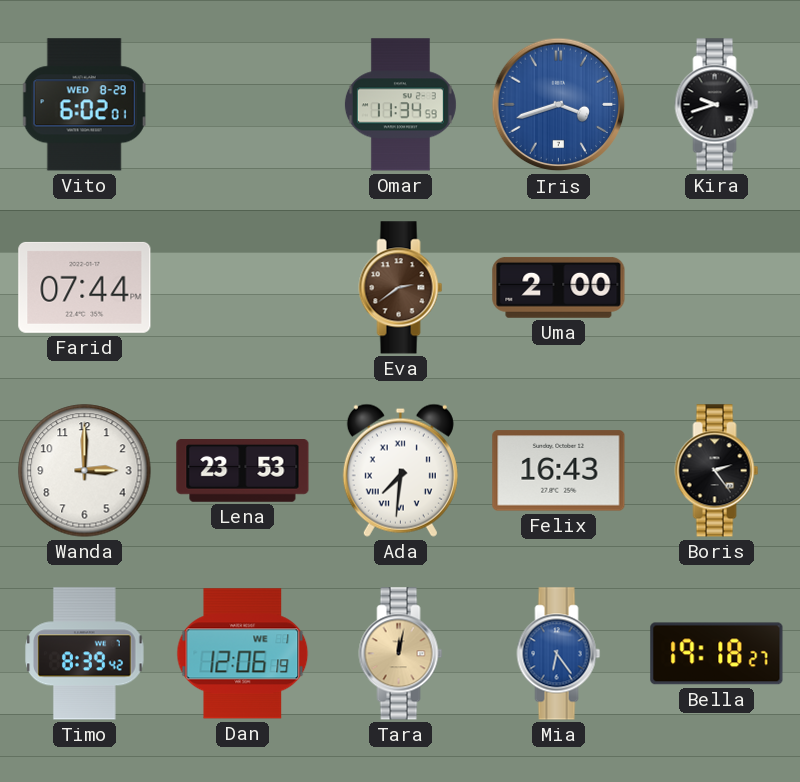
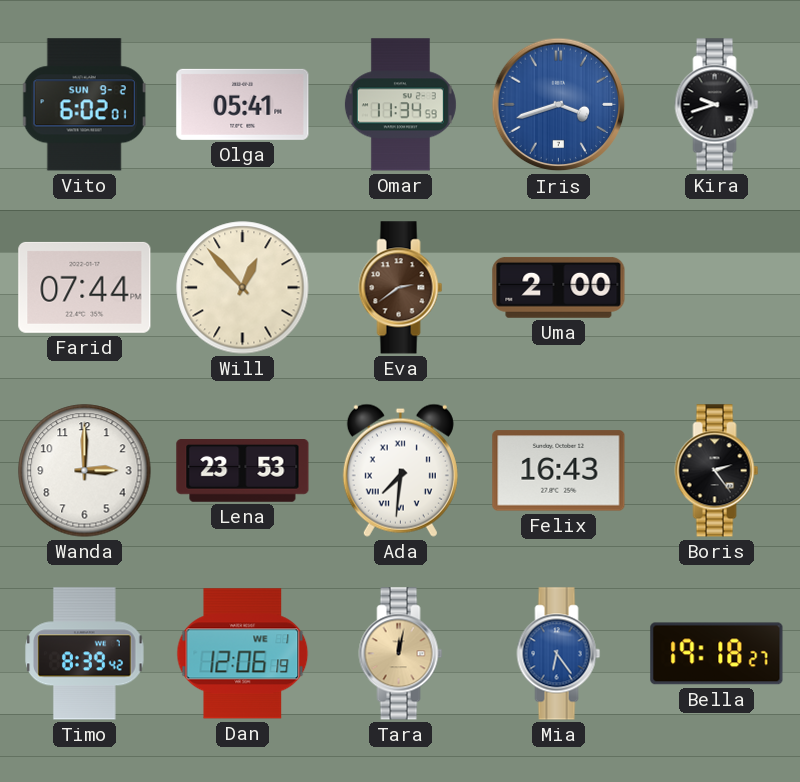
Vito date: WED 8-29 -> SUN 9-2 (84, 105)
Olga: none -> 05:41 (243, 104)
Will: none -> 12:53 (243, 288)
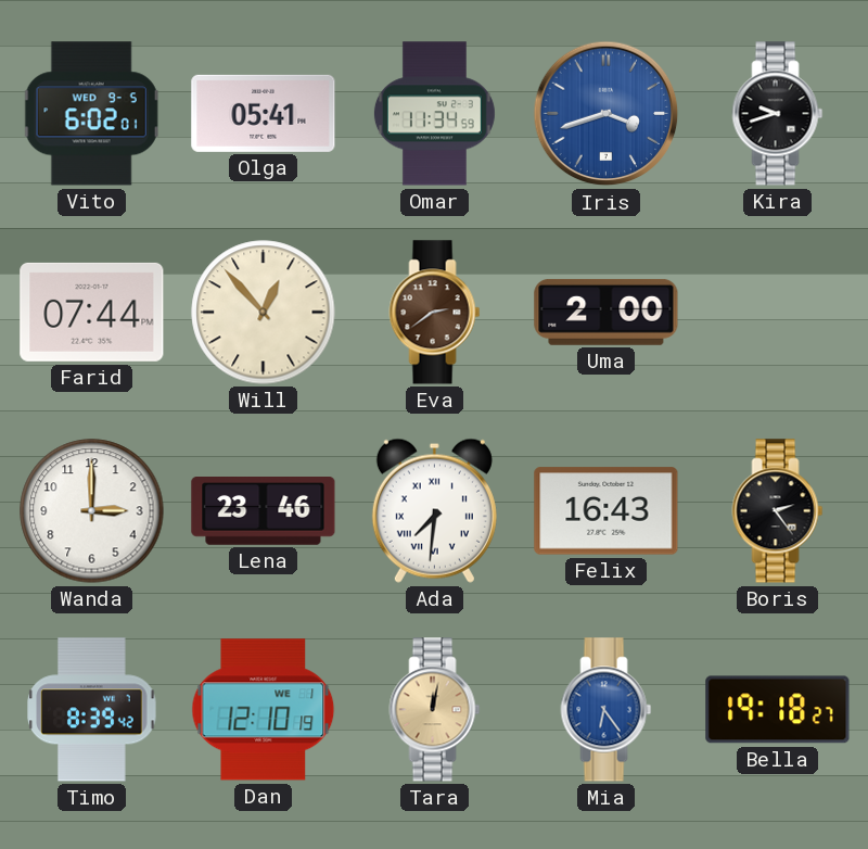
Vito date: SUN 9-2 -> WED 9-5 (91, 114)
Lena: 23:53 -> 23:46 (264, 511)
Dan: 12:06 -> 12:10 (264, 710)
